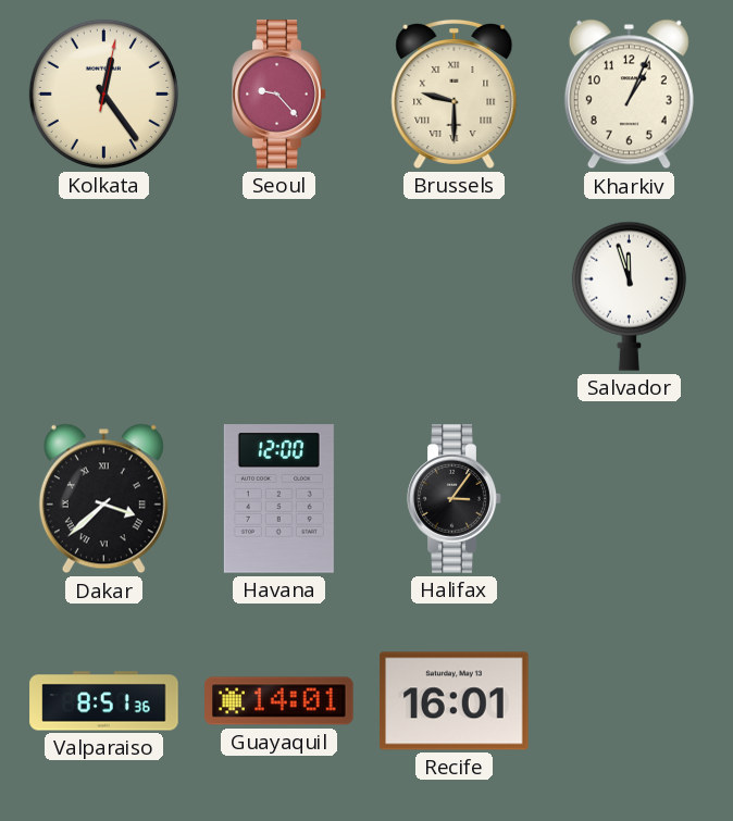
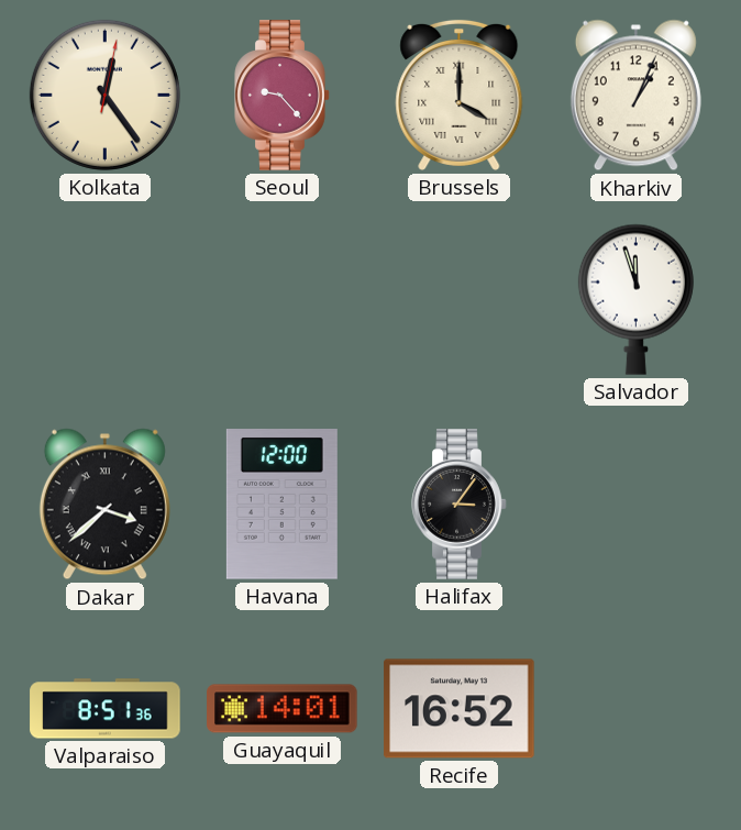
Brussels: 9:30 -> 4:00 (460, 95)
Recife: 16:01 -> 16:52 (460, 709)
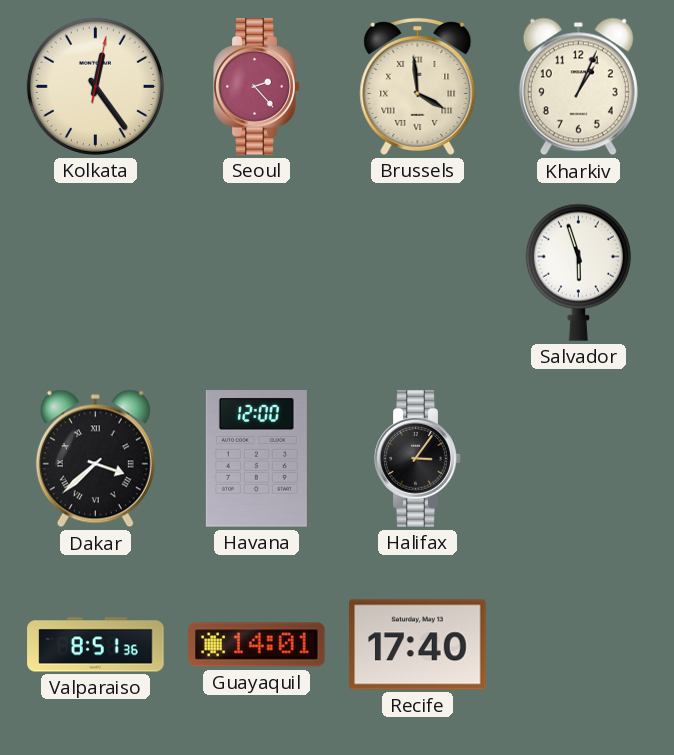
Seoul: 9:23 -> 2:23 (257, 87)
Brussels: 4:00 -> 3:59 (418, 86)
Salvador: 11:57 -> 5:57 (578, 272)
Recife: 16:52 -> 17:40 (418, 645)
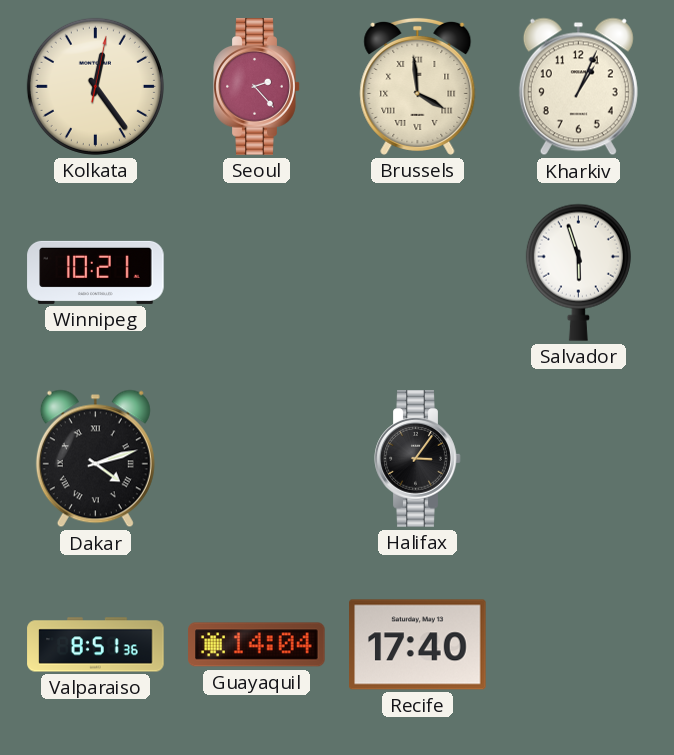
Winnipeg: none -> 10:21 (96, 272)
Dakar: 3:38 -> 4:12 (95, 459)
Havana: 12:00 -> none (256, 459)
Guayaquil: 14:01 -> 14:04 (257, 645)
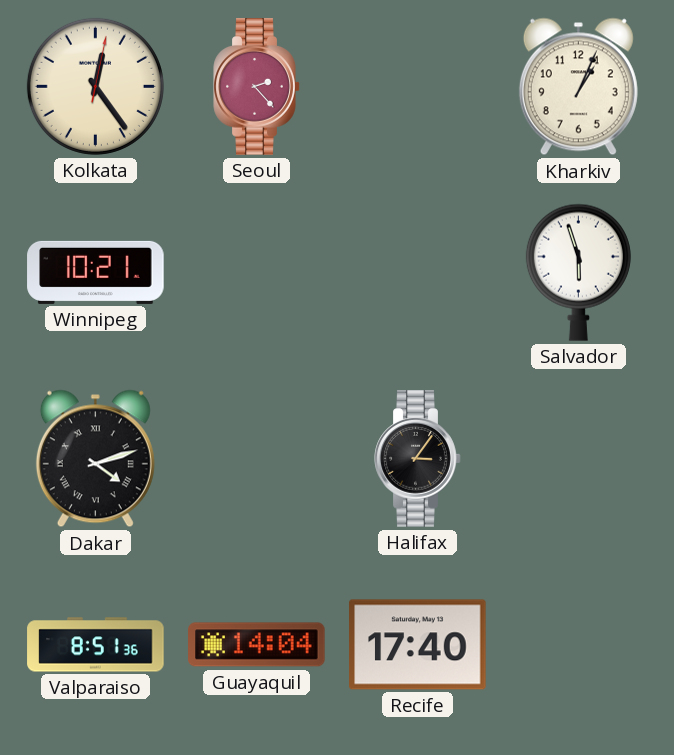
Brussels: 3:59 -> none (418, 86)
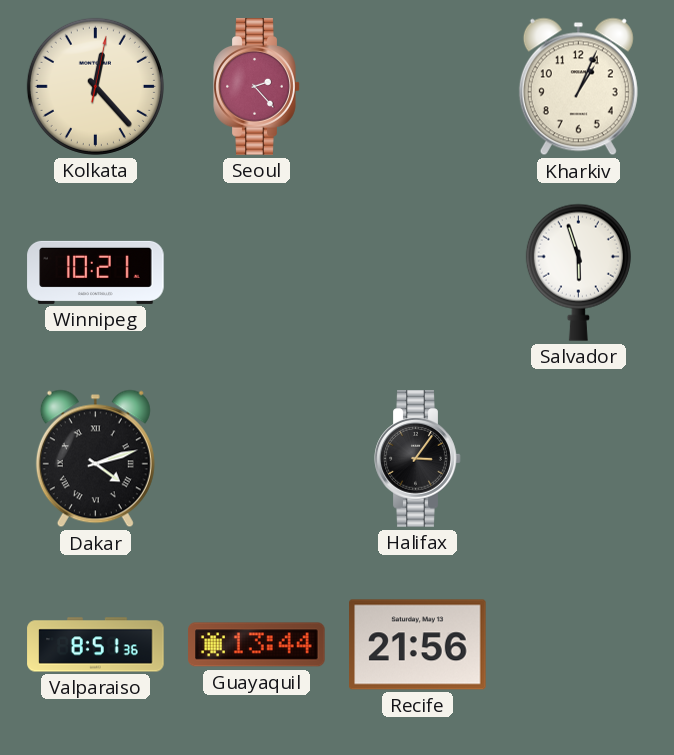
Kolkata: 12:24 -> 12:23 (95, 86)
Guayaquil: 14:04 -> 13:44 (257, 645)
Recife: 17:40 -> 21:56 (418, 645)
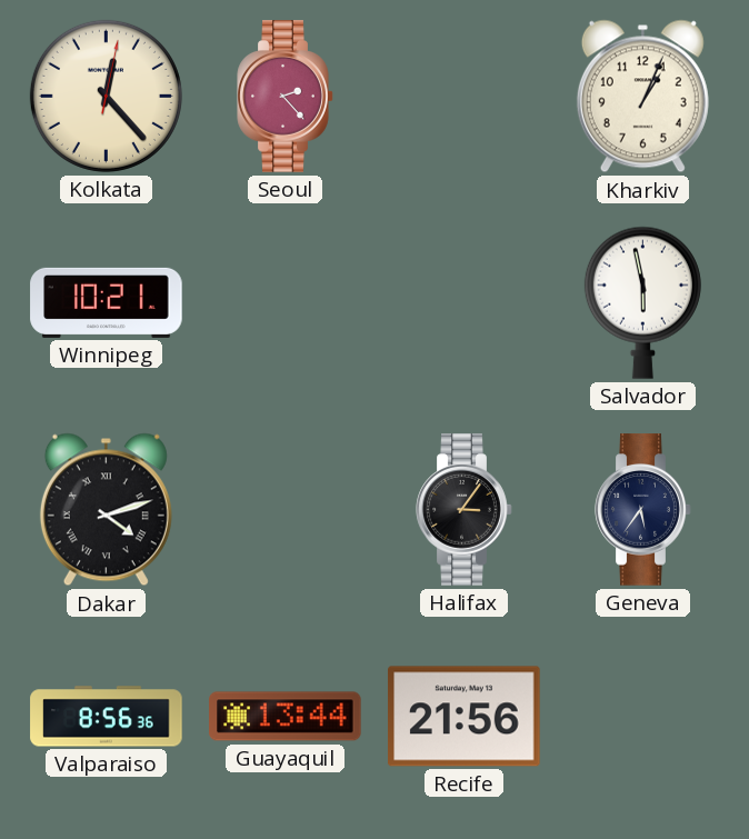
Salvador: 5:57 -> 5:58 (642, 302)
Geneva: none -> 5:36 (643, 510)
Valparaiso: 8:51 -> 8:56 (107, 717)
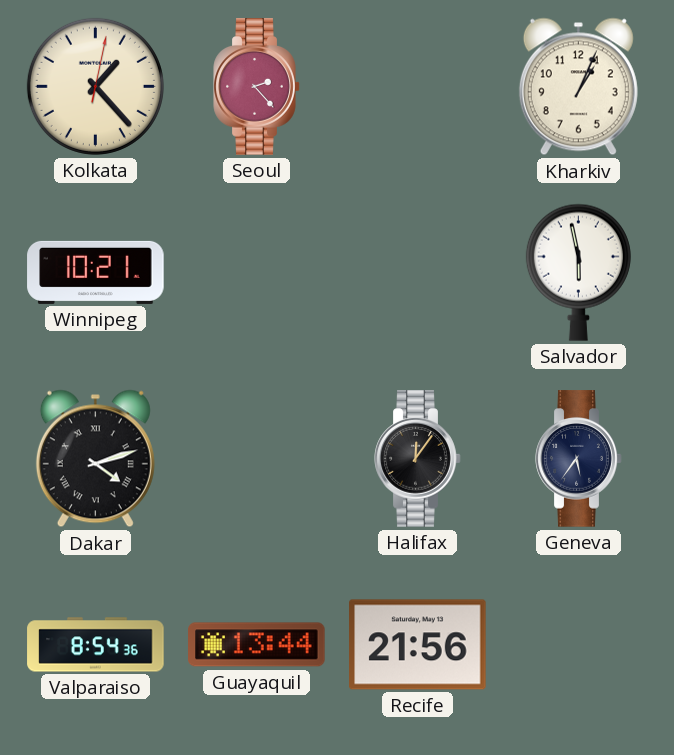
Kolkata: 12:23 -> 1:23 (95, 86)
Halifax: 3:06 -> 12:06 (418, 459)
Valparaiso: 8:56 -> 8:54 (96, 645)
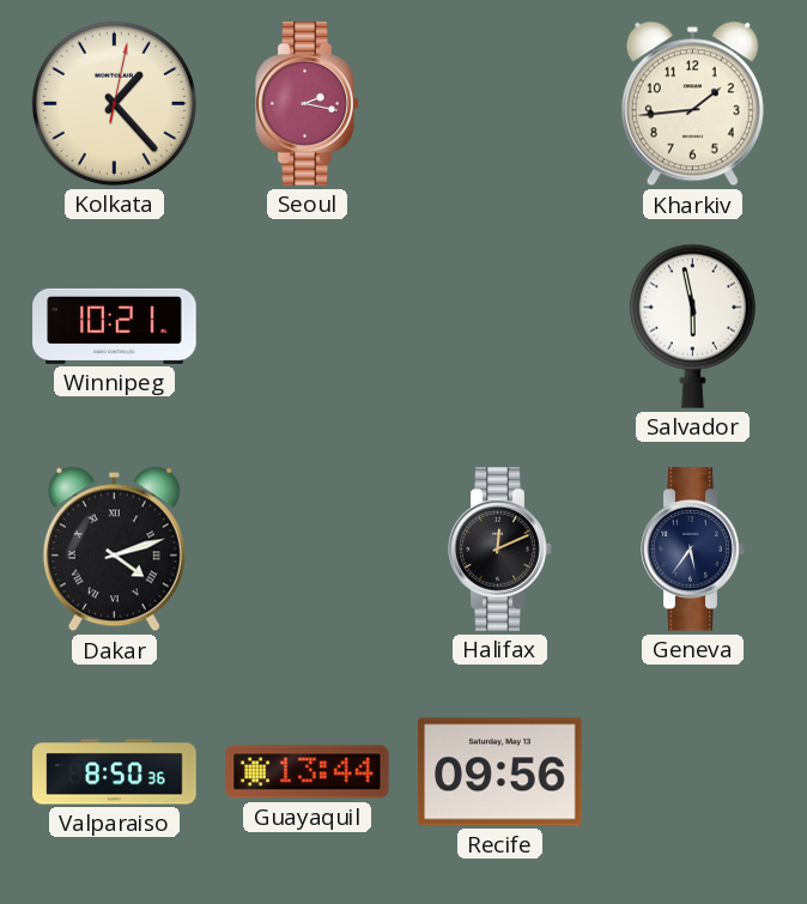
Seoul: 2:23 -> 2:17 (308, 104)
Kharkiv: 1:04 -> 1:44 (692, 104)
Halifax: 12:06 -> 12:11 (500, 550)
Valparaiso: 8:54 -> 8:50 (115, 772)
Recife: 21:56 -> 09:56 (500, 772)
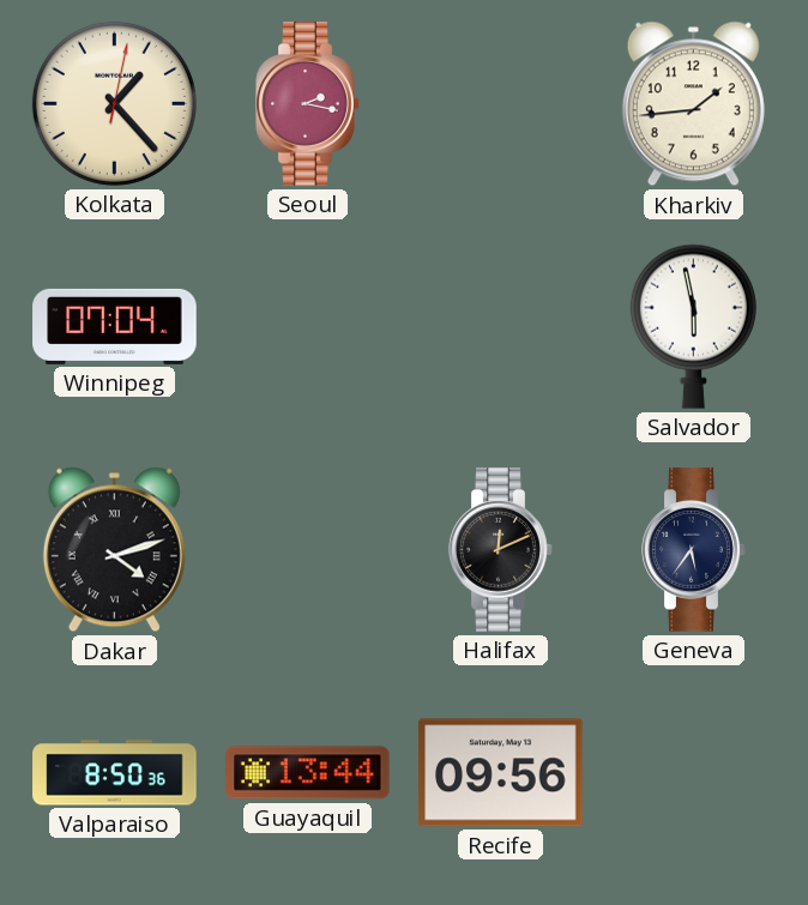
Winnipeg: 10:21 -> 07:04 (115, 326)
